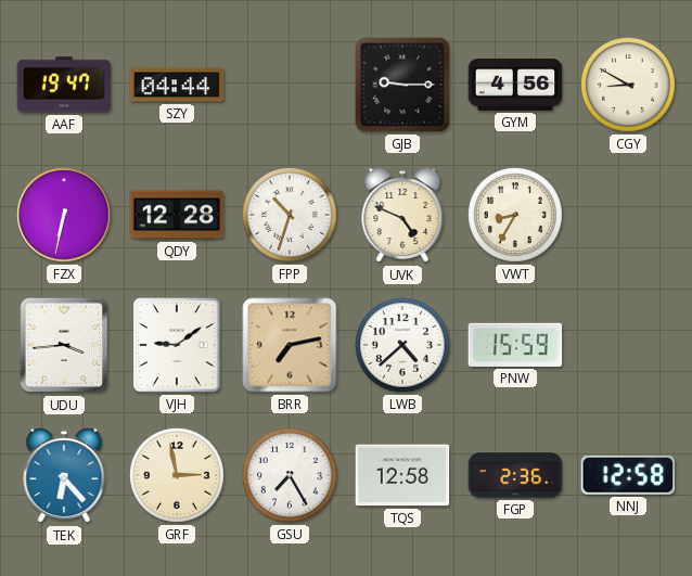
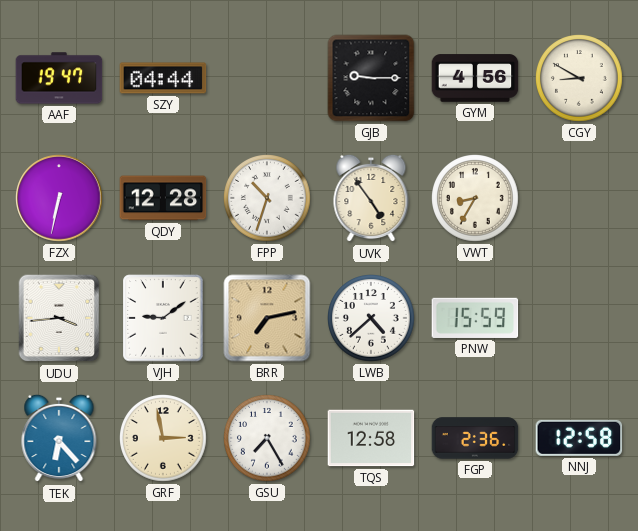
UVK: 4:49 -> 4:54 (371, 198)
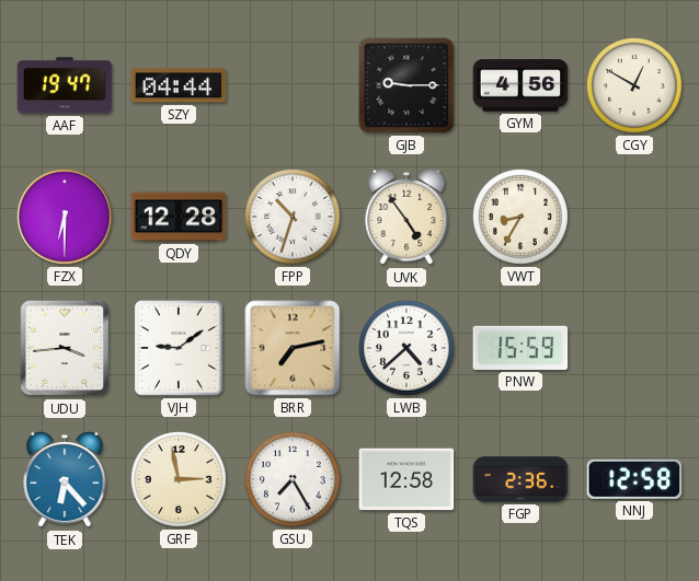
CGY: 8:50 -> 12:50 (635, 86)
FZX: 6:32 -> 6:30 (65, 217)
